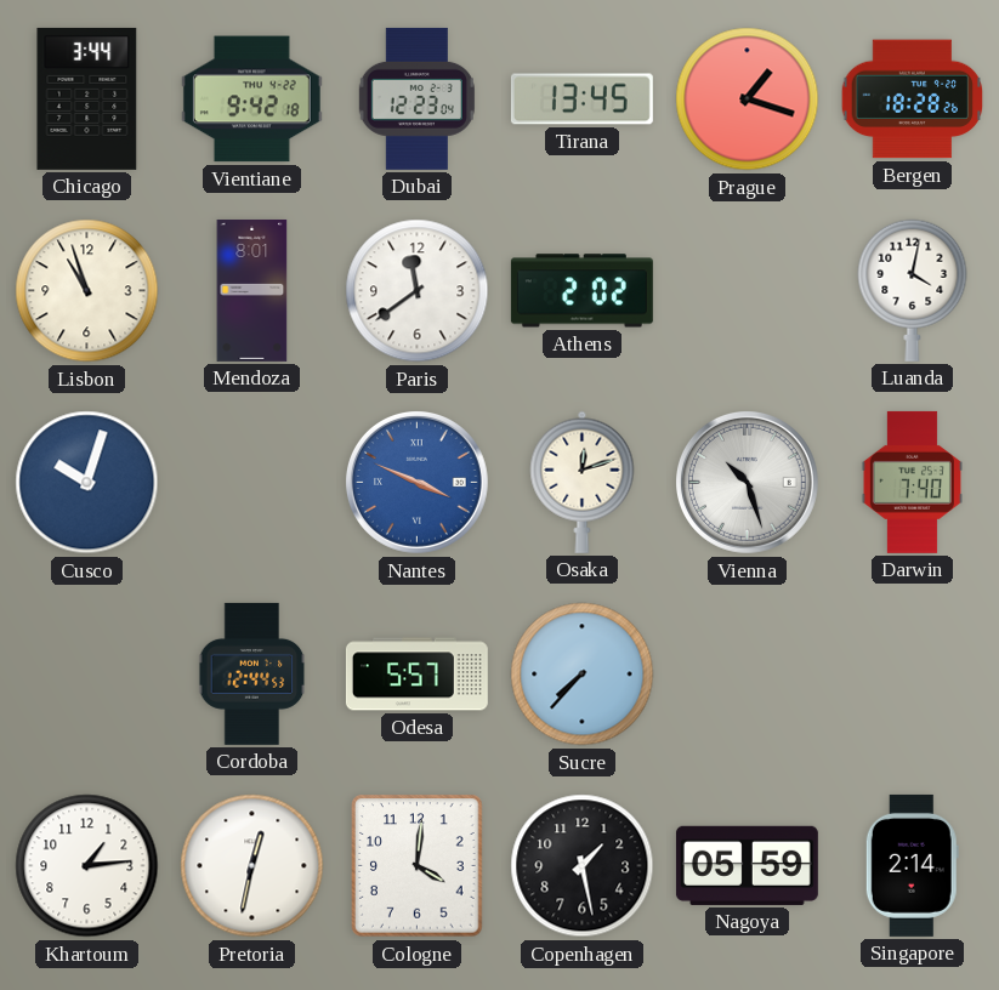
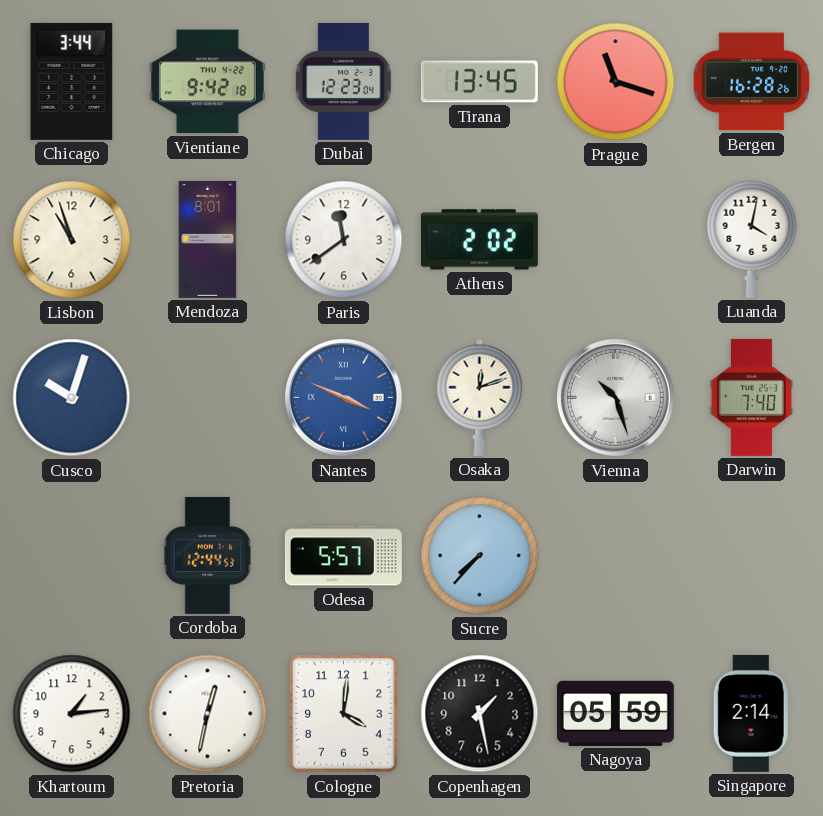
Prague: 1:18 -> 11:18 (616, 82)
Bergen: 18:28 -> 16:28 (752, 82)
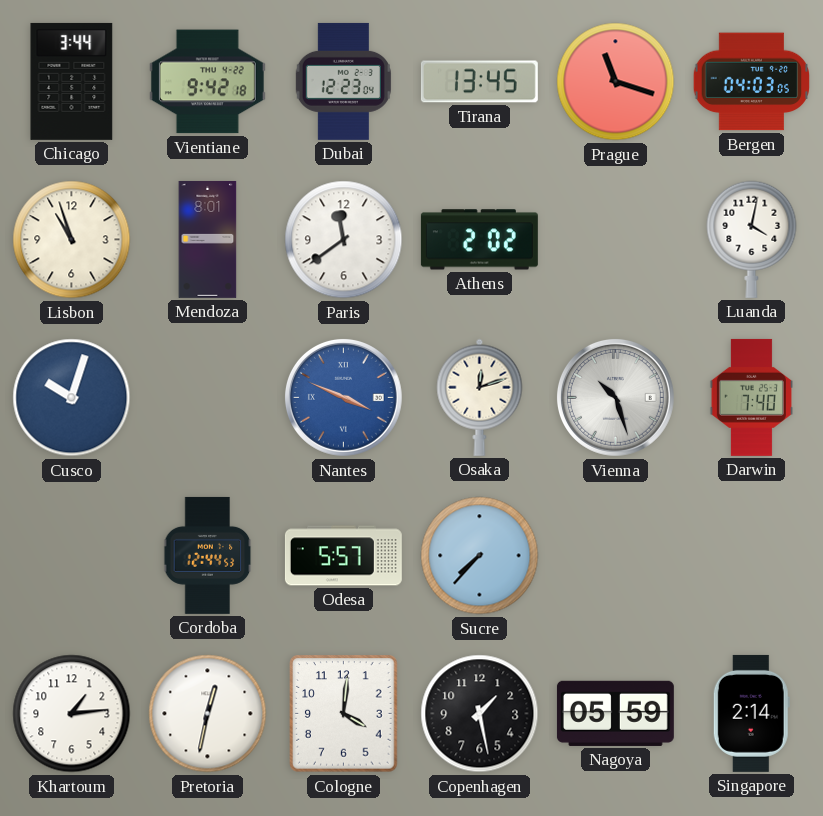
Bergen: 16:28 -> 04:03 (752, 82)
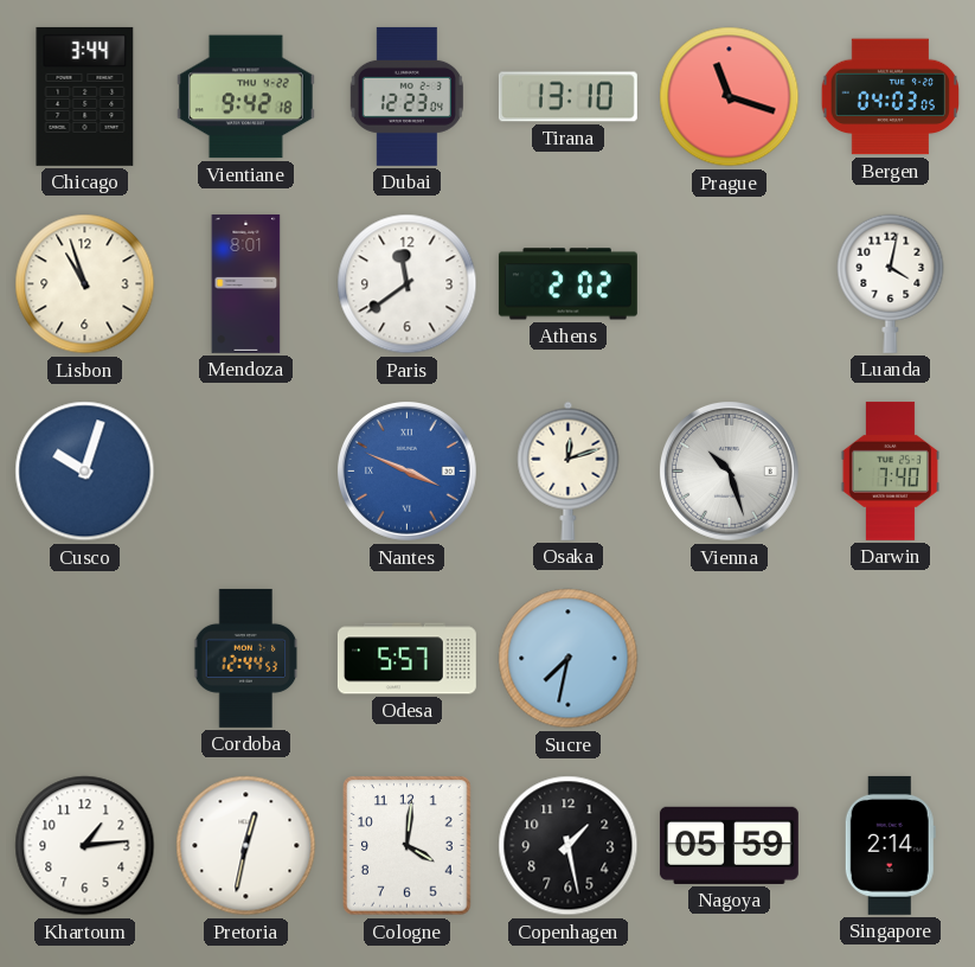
Tirana: 13:45 -> 13:10 (567, 97)
Sucre: 7:37 -> 7:32 (569, 659)
